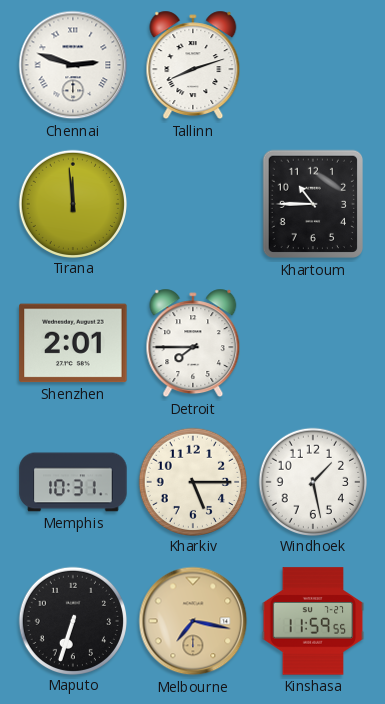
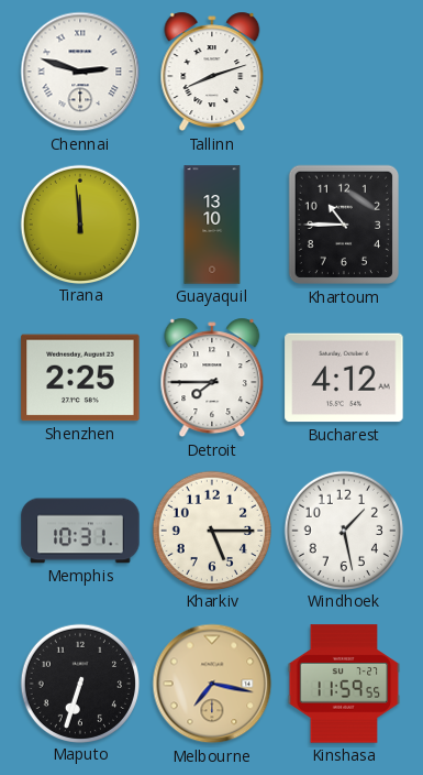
Guayaquil: none -> 13:10 (212, 225)
Shenzhen: 2:01 -> 2:25 (80, 378)
Bucharest: none -> 4:12 (344, 378)
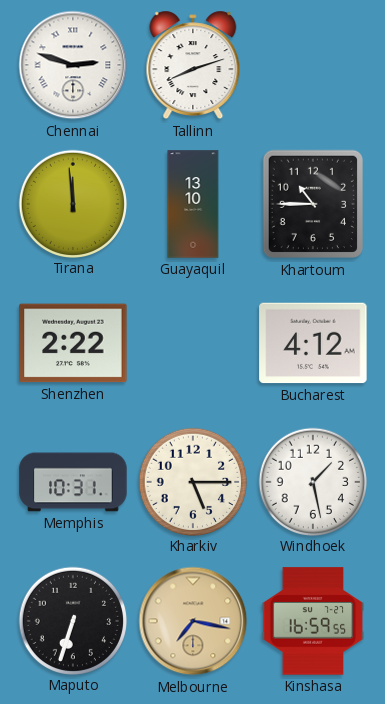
Shenzhen: 2:25 -> 2:22 (73, 343)
Detroit: 7:45 -> none (212, 378)
Kinshasa: 11:59 -> 16:59 (313, 621)
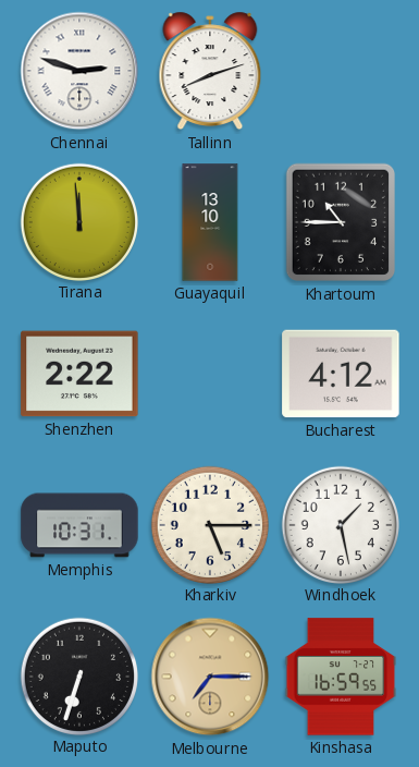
Melbourne: 7:17 -> 7:15 (210, 677)
